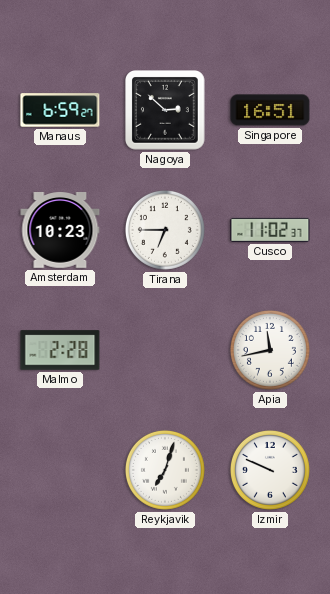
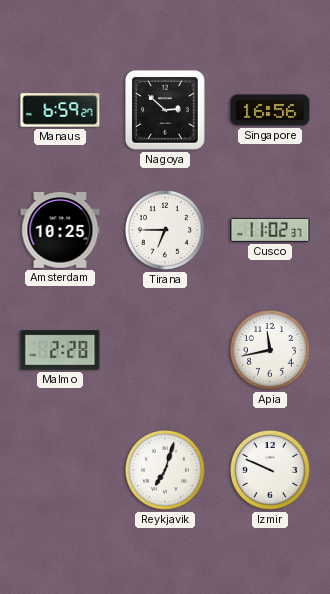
Singapore: 16:51 -> 16:56 (270, 110)
Amsterdam: 10:23 -> 10:25 (60, 231)
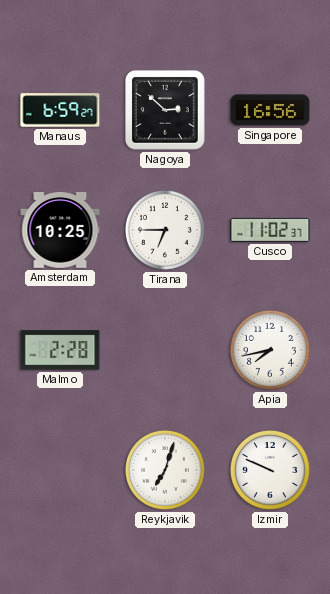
Apia: 11:43 -> 7:43 (270, 350)
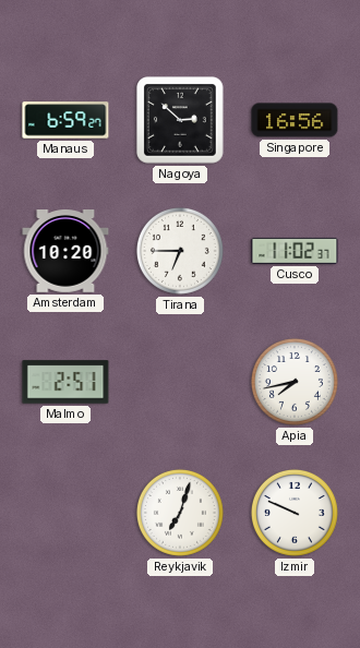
Amsterdam: 10:25 -> 10:20 (65, 252)
Malmo: 2:28 -> 2:51 (65, 382)
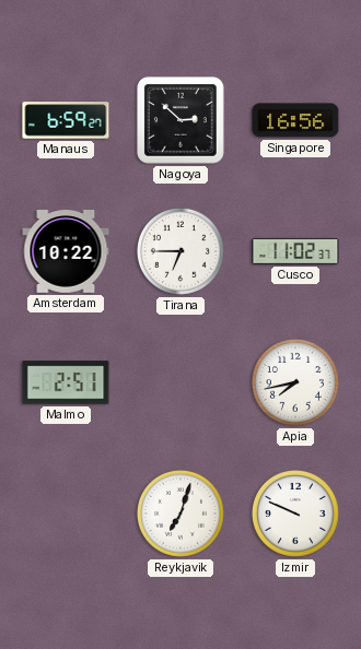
Amsterdam: 10:20 -> 10:22 (66, 252)
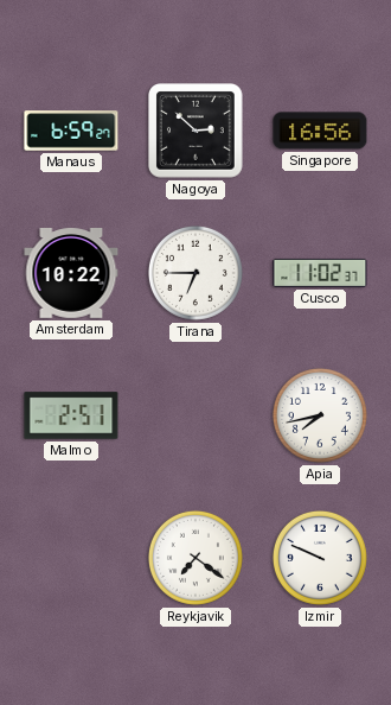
Reykjavik: 7:03 -> 7:21 (195, 558)
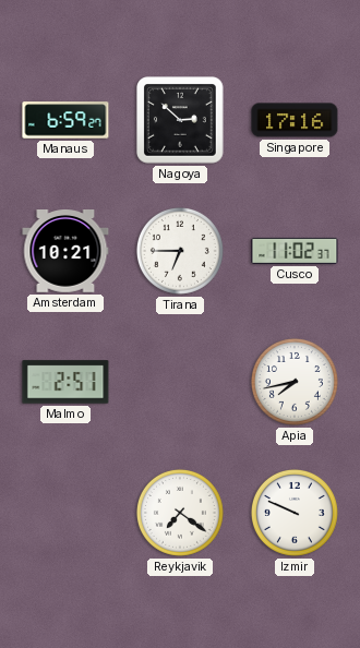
Singapore: 16:56 -> 17:16 (295, 120)
Amsterdam: 10:22 -> 10:21 (65, 252)
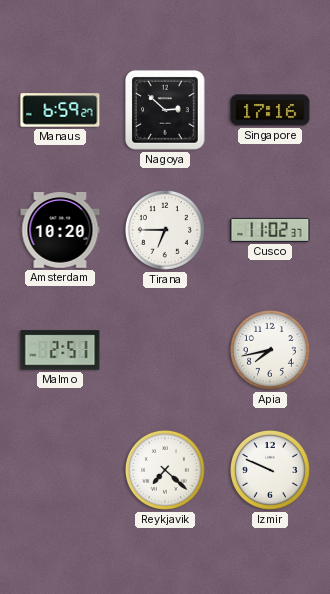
Amsterdam: 10:21 -> 10:20 (60, 231)
Reykjavik: 7:21 -> 7:22 (165, 470)
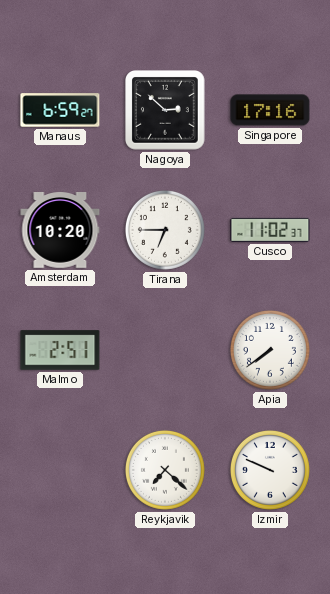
Apia: 7:43 -> 7:39 (270, 350)
